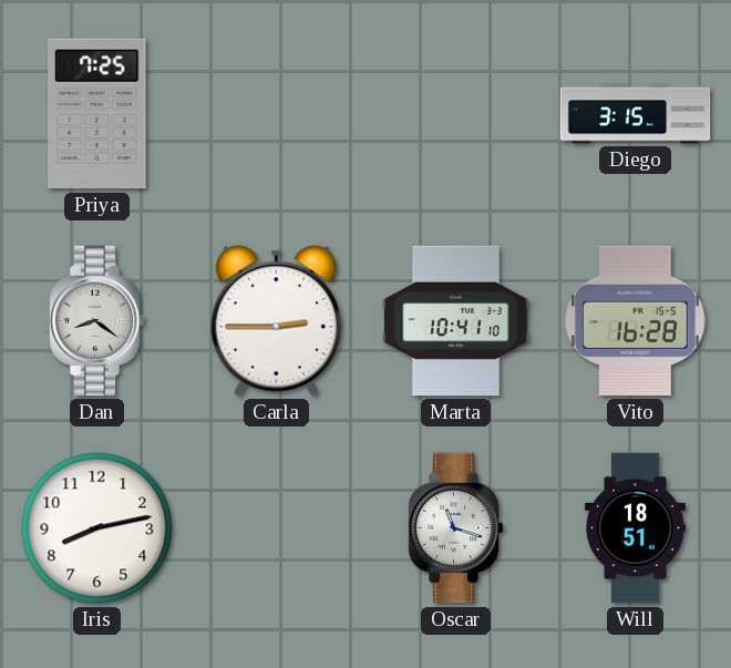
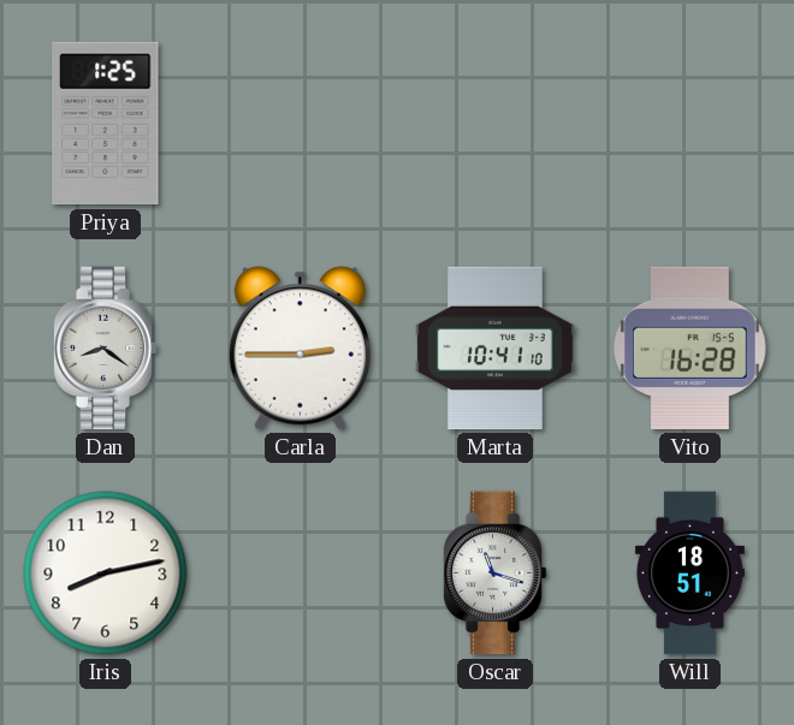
Priya: 7:25 -> 1:25 (106, 124)
Diego: 3:15 -> none (636, 114)
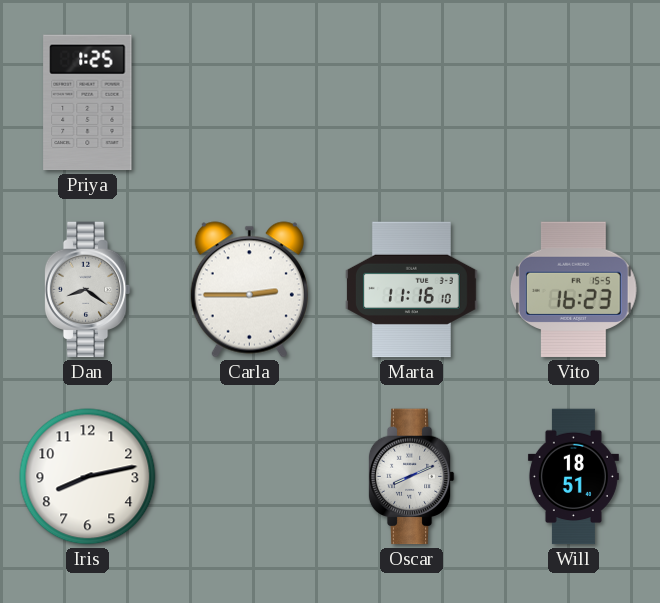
Marta: 10:41 -> 11:16 (412, 290)
Vito: 16:28 -> 16:23 (574, 290)
Oscar: 11:18 -> 8:11 (411, 477)
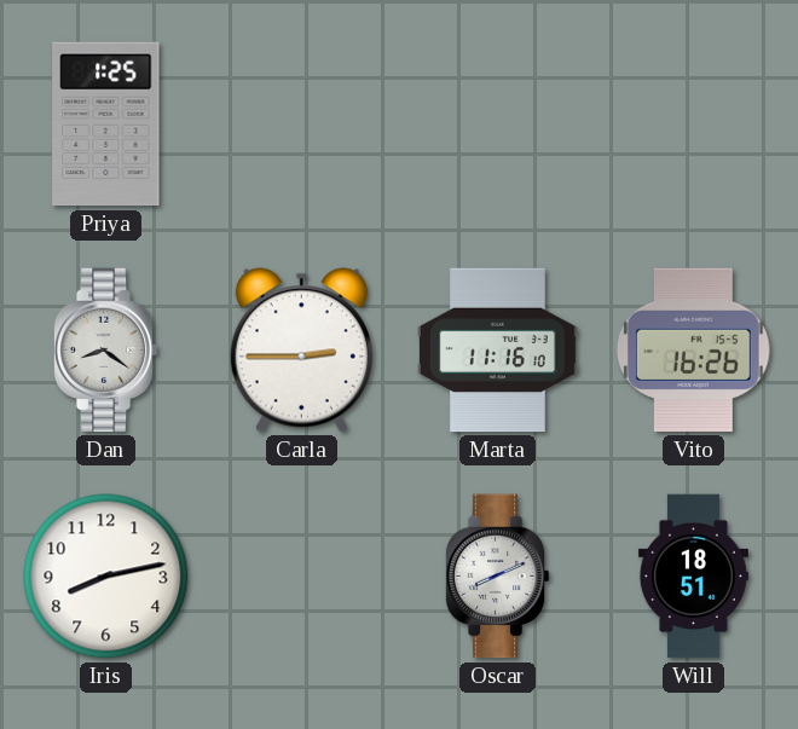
Vito: 16:23 -> 16:26 (694, 351)
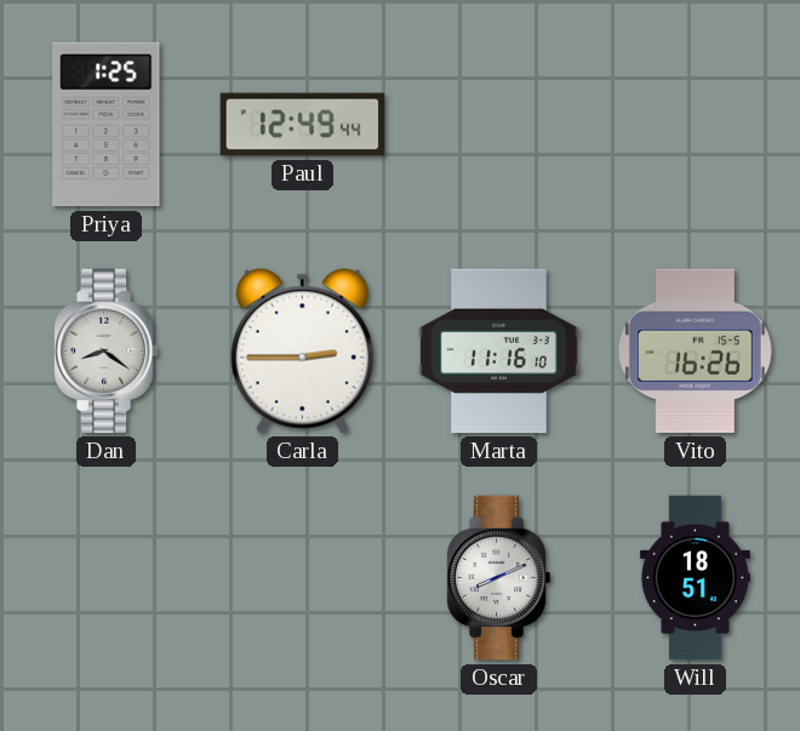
Paul: none -> 12:49 (303, 125)
Iris: 8:13 -> none (106, 577)
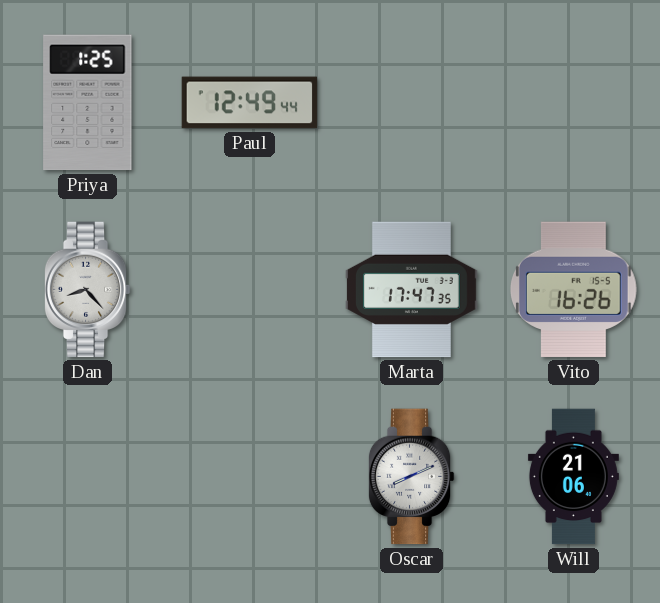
Dan: 8:21 -> 8:23 (87, 290)
Carla: 2:45 -> none (302, 352)
Marta: 11:16 -> 17:47 (412, 290)
Will: 18:51 -> 21:06 (573, 477)
